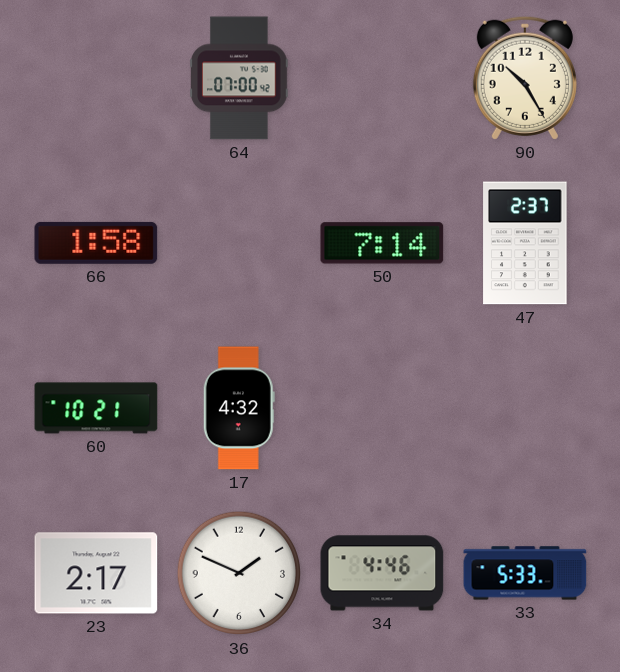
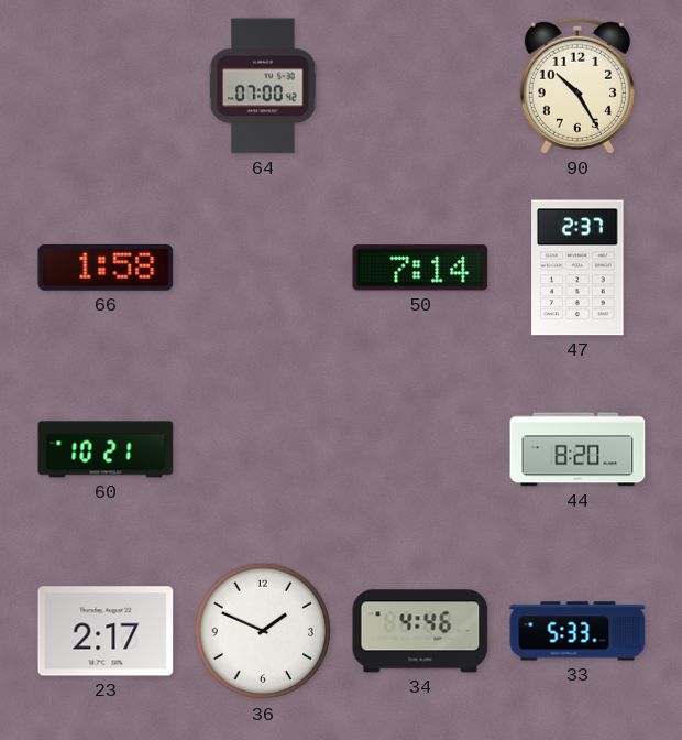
17: 4:32 -> none (239, 408)
44: none -> 8:20 (577, 449)
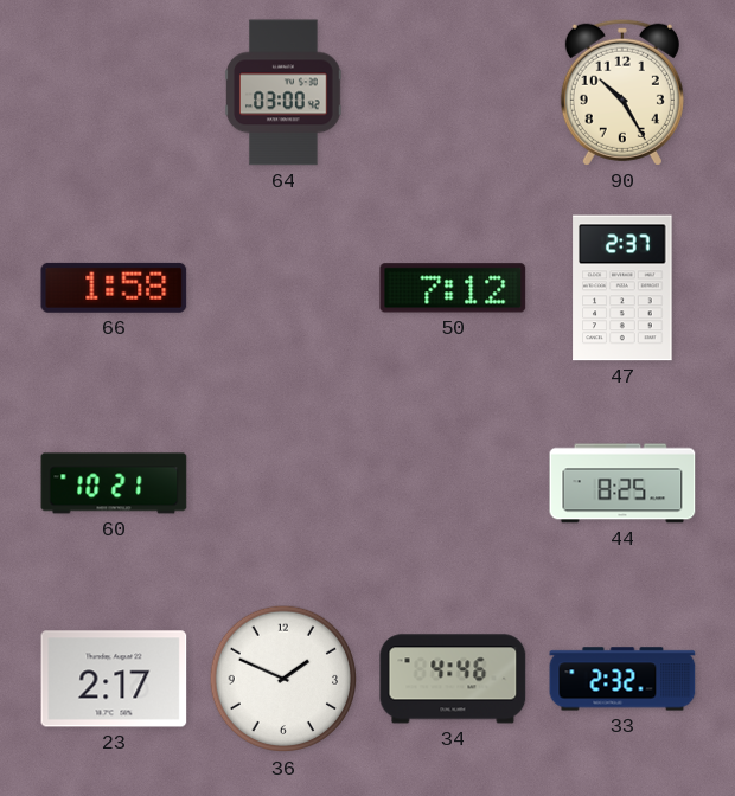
64: 07:00 -> 03:00 (285, 92)
50: 7:14 -> 7:12 (453, 288)
44: 8:20 -> 8:25 (622, 483)
33: 5:33 -> 2:32 (622, 679)
